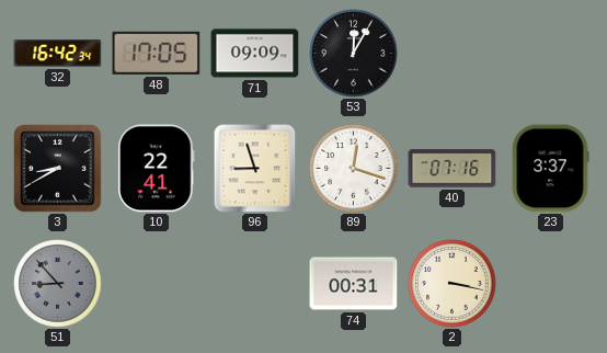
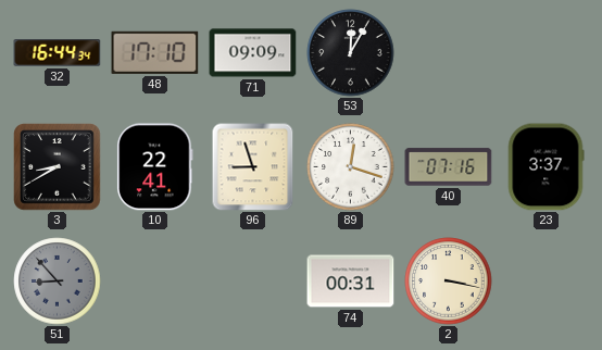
32: 16:42 -> 16:44 (58, 53)
48: 17:05 -> 17:10 (155, 52)
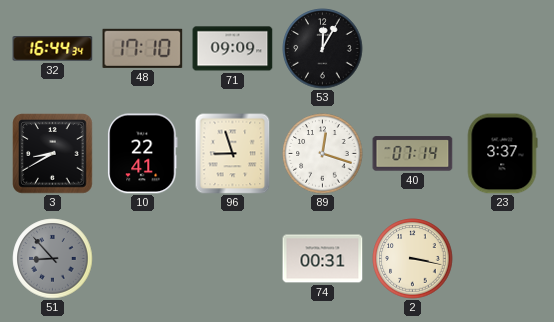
40: 07:16 -> 07:14 (413, 154)
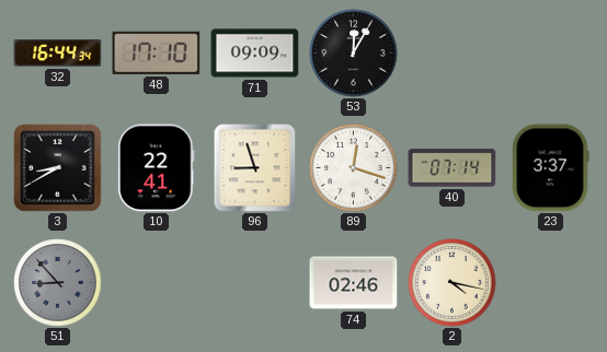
74: 00:31 -> 02:46 (354, 283)
2: 3:17 -> 4:17 (453, 283)
